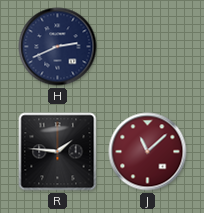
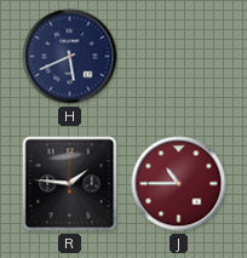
H: 2:41 -> 5:41 (70, 57)
J: 11:08 -> 10:45 (179, 184)
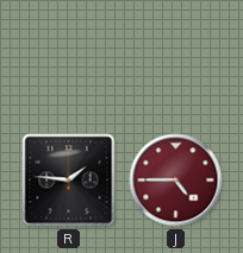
H: 5:41 -> none (70, 57)
J: 10:45 -> 4:45 (176, 181)
